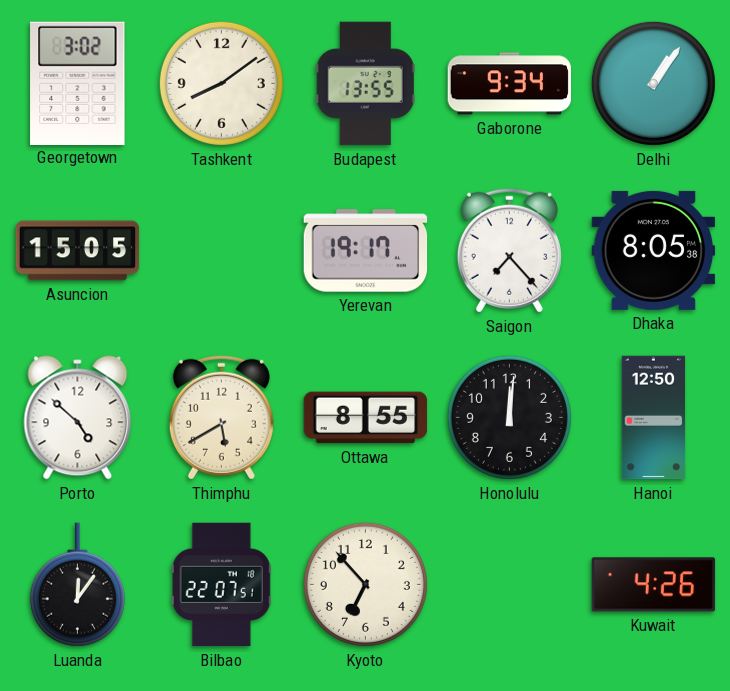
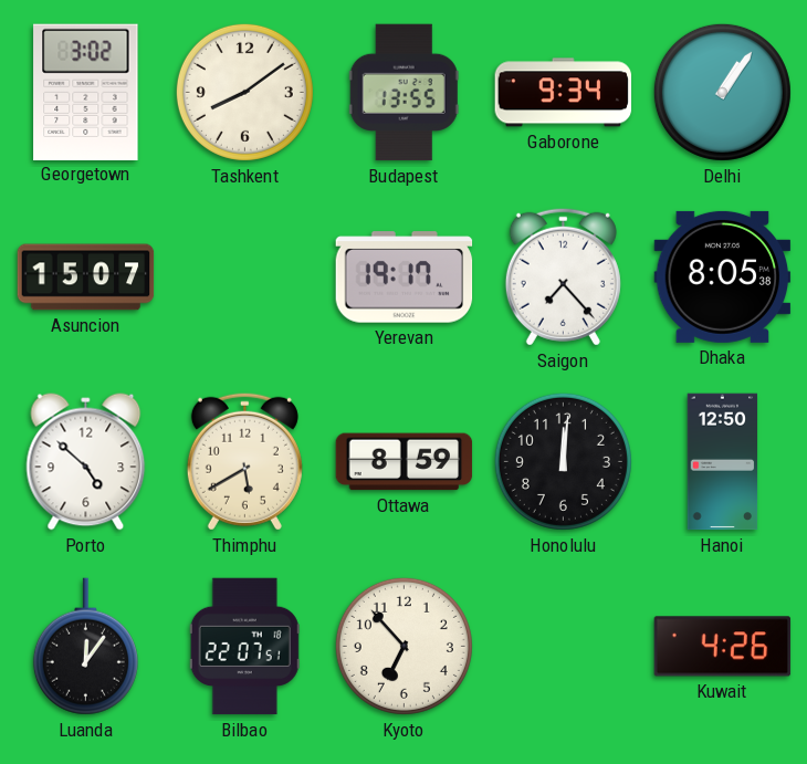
Asuncion: 15:05 -> 15:07 (86, 278)
Ottawa: 8:55 -> 8:59 (405, 462)
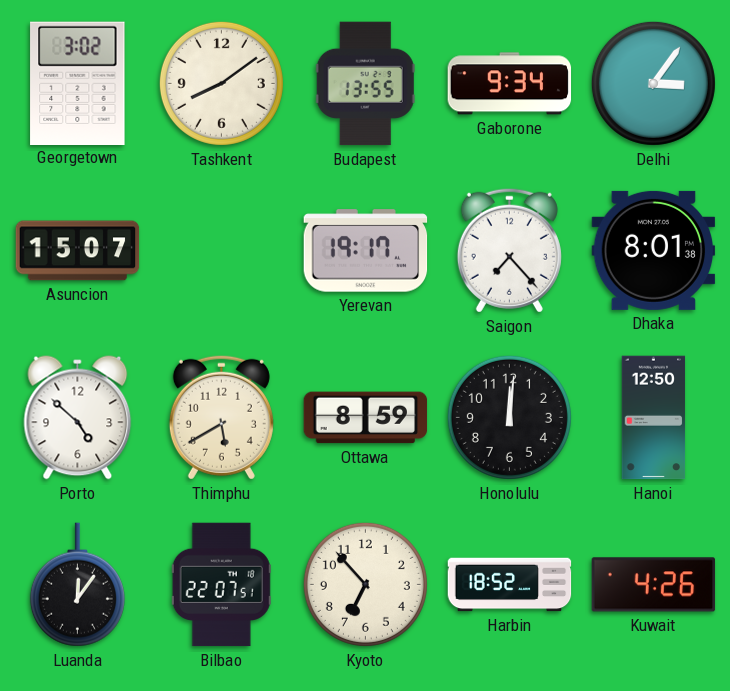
Delhi: 1:06 -> 3:06 (653, 83)
Dhaka: 8:05 -> 8:01 (654, 250)
Harbin: none -> 18:52 (510, 585)
